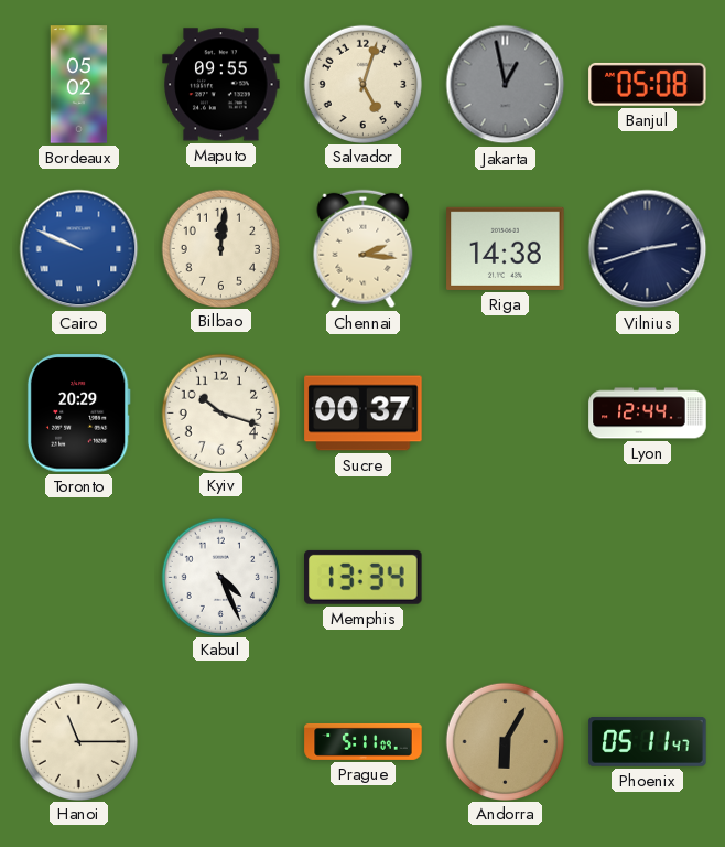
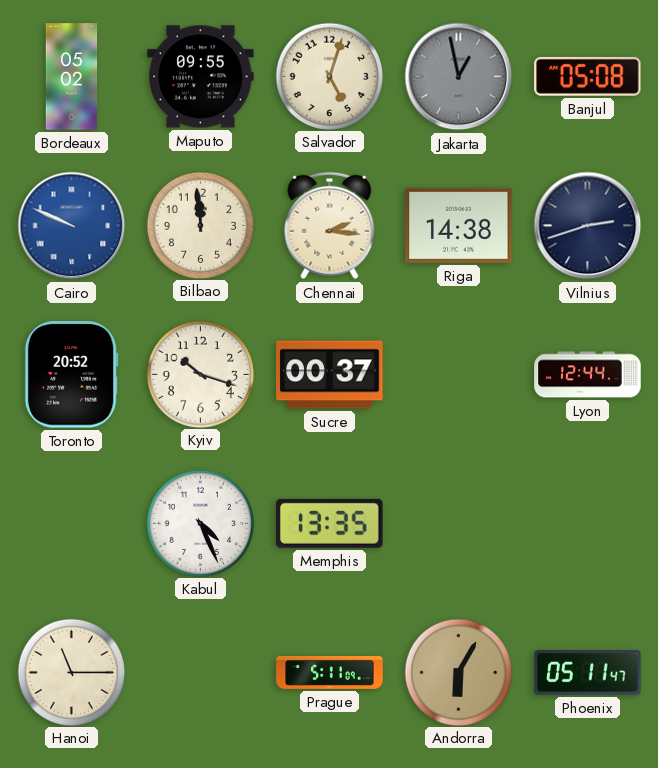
Bilbao: 12:01 -> 11:59 (200, 225)
Toronto: 20:29 -> 20:52 (71, 375)
Memphis: 13:34 -> 13:35 (330, 523)
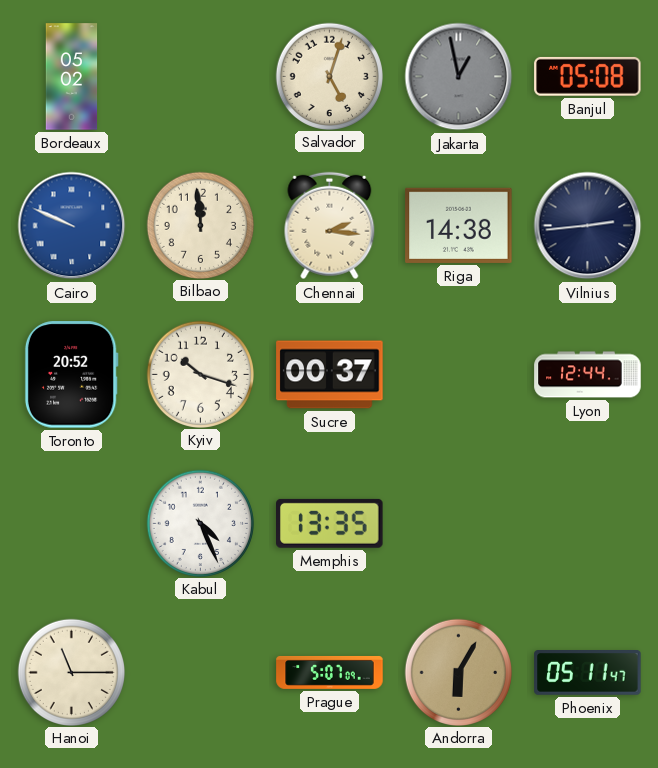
Maputo: 09:55 -> none (201, 77)
Vilnius: 2:42 -> 2:44 (588, 226)
Prague: 5:11 -> 5:07 (330, 672)
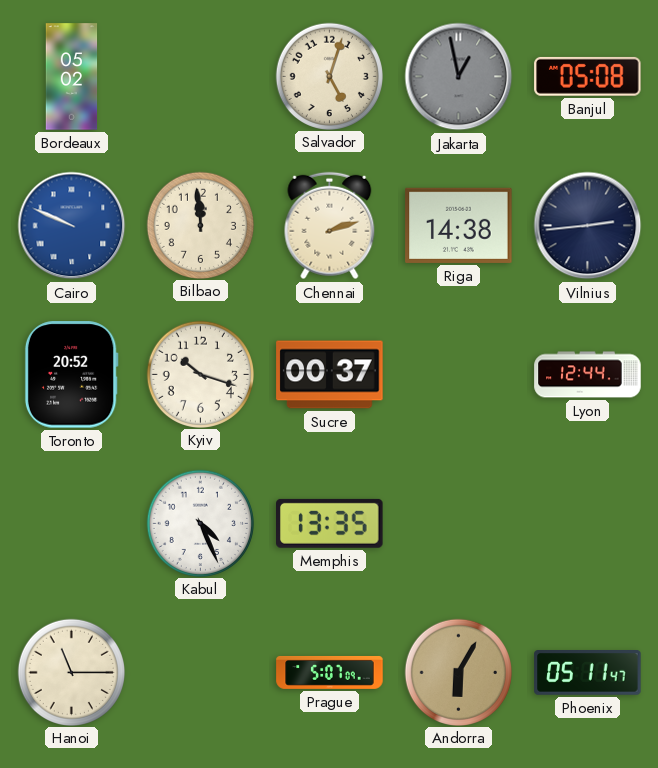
Chennai: 2:16 -> 2:12 (330, 226)
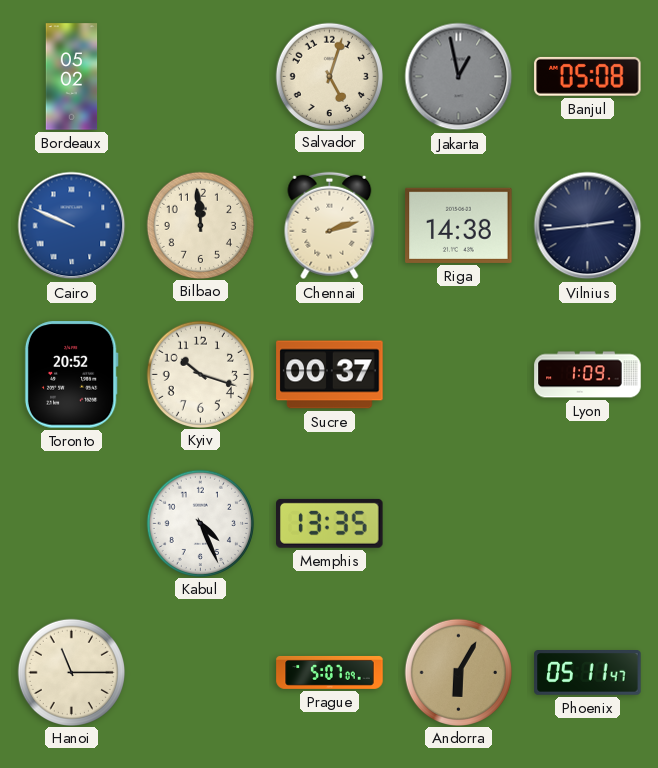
Lyon: 12:44 -> 1:09 (588, 375)
